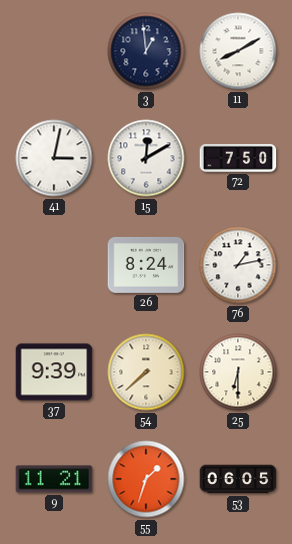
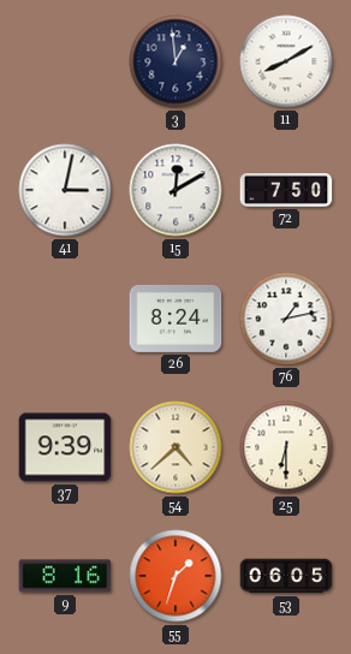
54: 7:38 -> 4:38 (175, 447)
9: 11:21 -> 8:16 (65, 576)
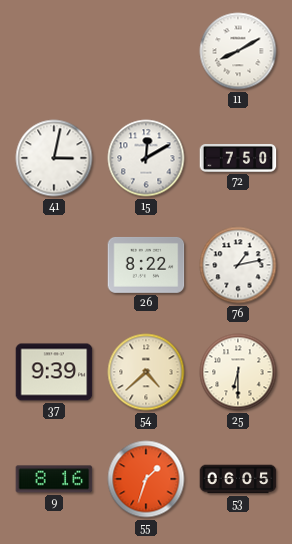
3: 12:59 -> none (175, 61)
26: 8:24 -> 8:22 (146, 265)
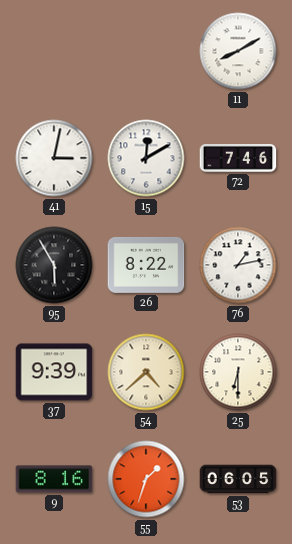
72: 7:50 -> 7:46 (238, 159)
95: none -> 5:55 (54, 265)
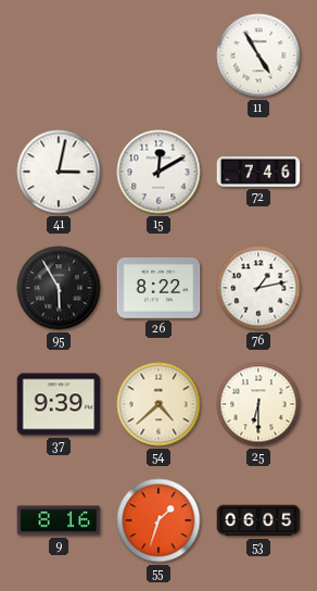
11: 8:10 -> 4:55 (258, 55)
